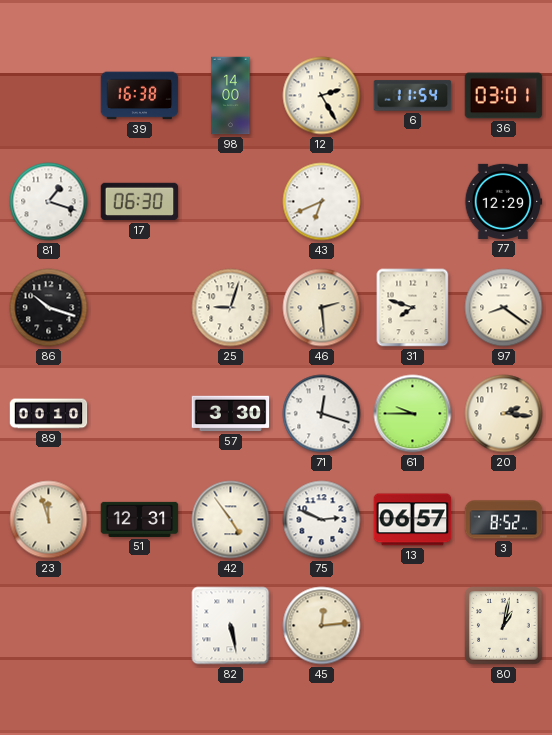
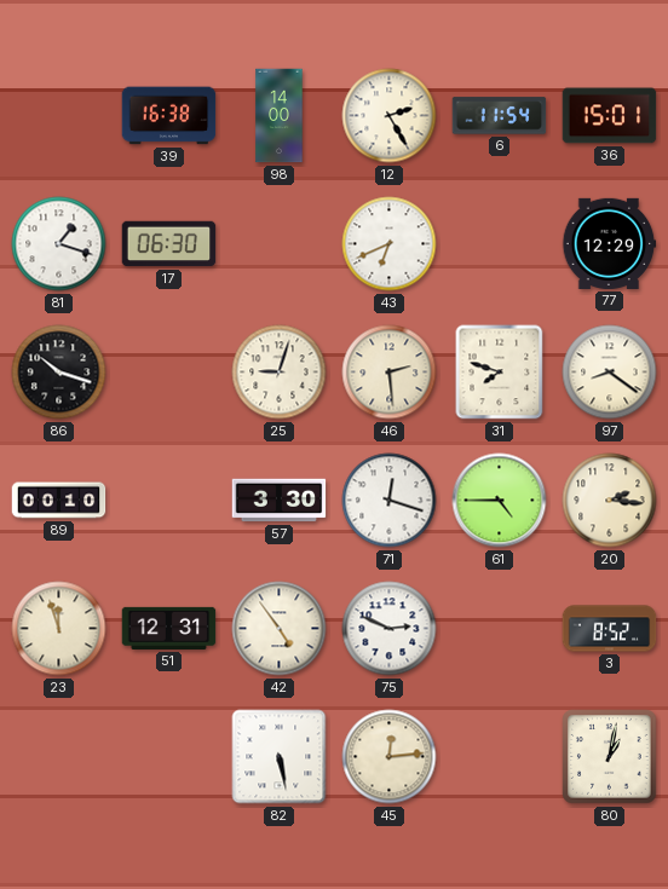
36: 03:01 -> 15:01 (610, 116)
61: 9:45 -> 4:45 (500, 501)
13: 06:57 -> none (413, 520)
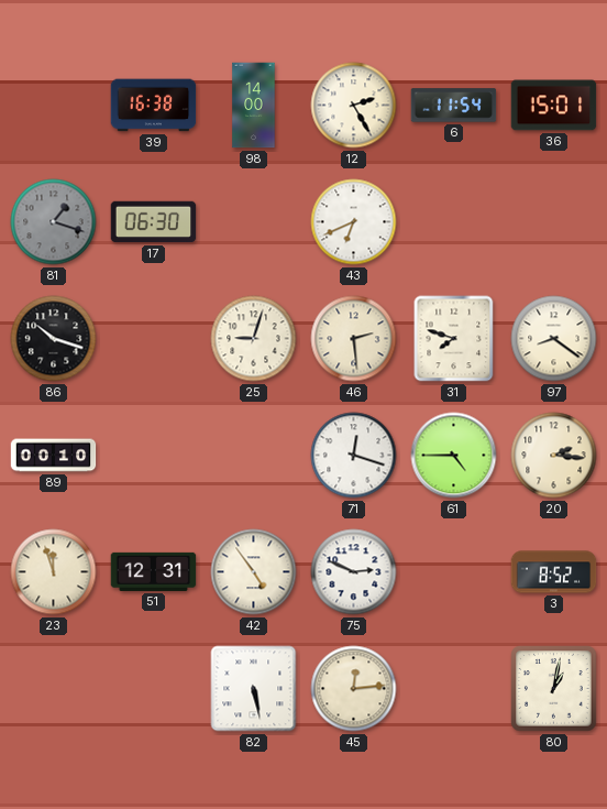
81 dial: white -> grey (54, 222)
77: 12:29 -> none (609, 243)
57: 3:30 -> none (280, 501)
